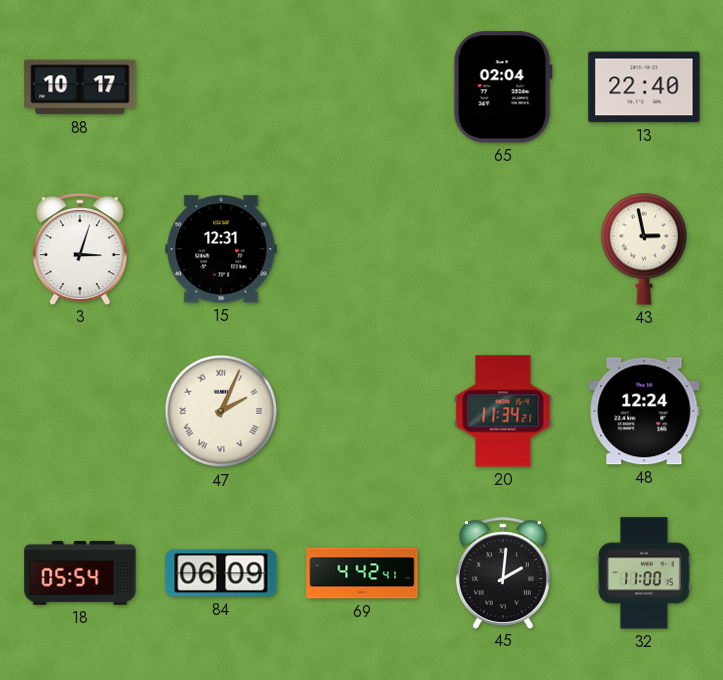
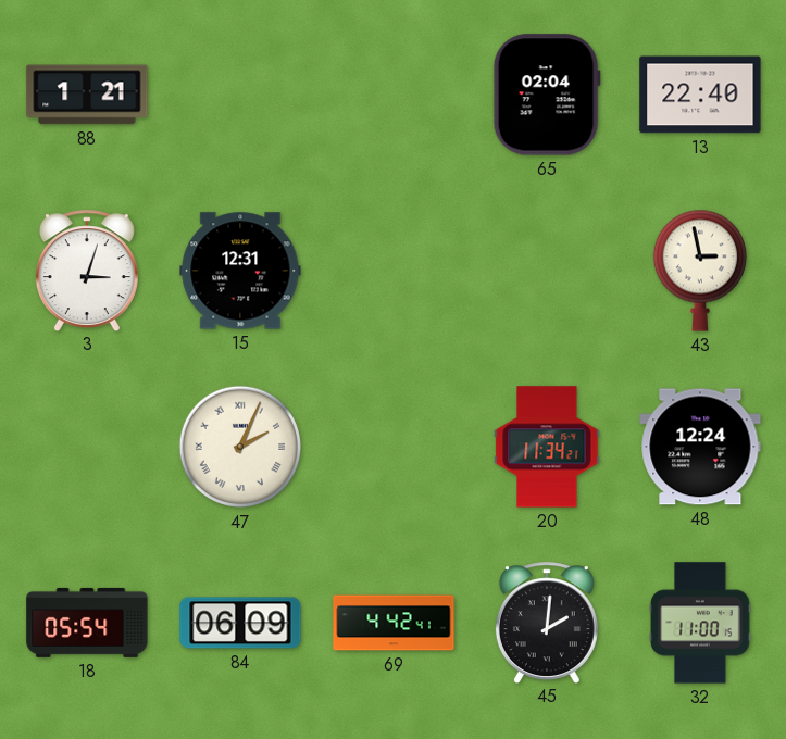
88: 10:17 -> 1:21 (87, 95)
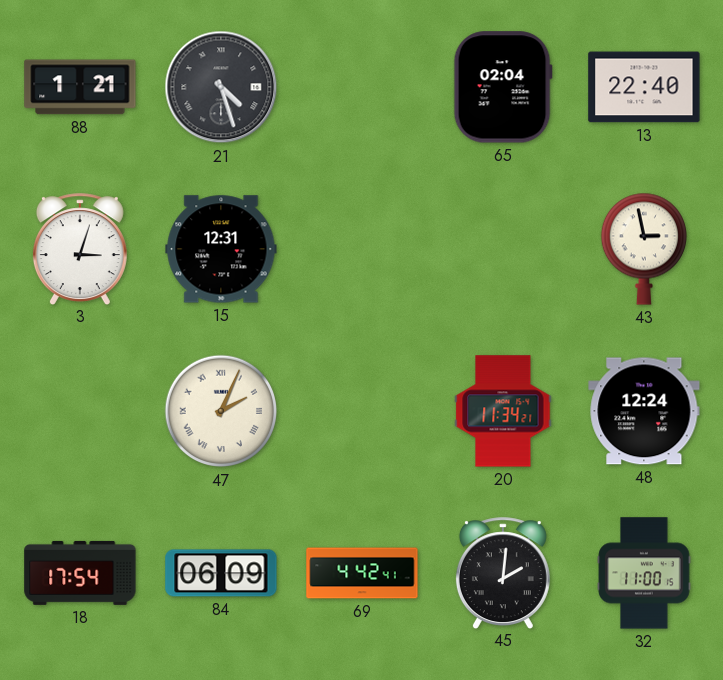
21: none -> 4:27 (221, 87)
18: 05:54 -> 17:54 (80, 573)
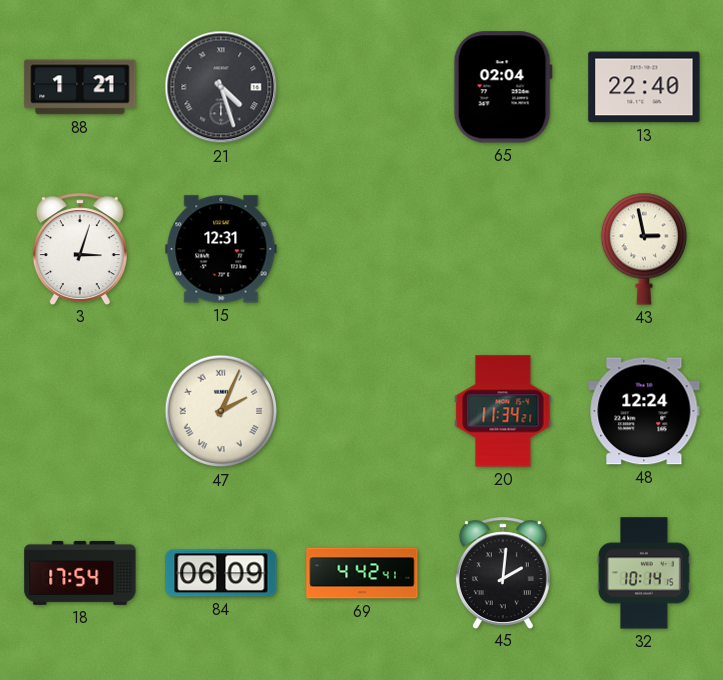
32: 11:00 -> 10:14 (644, 573)
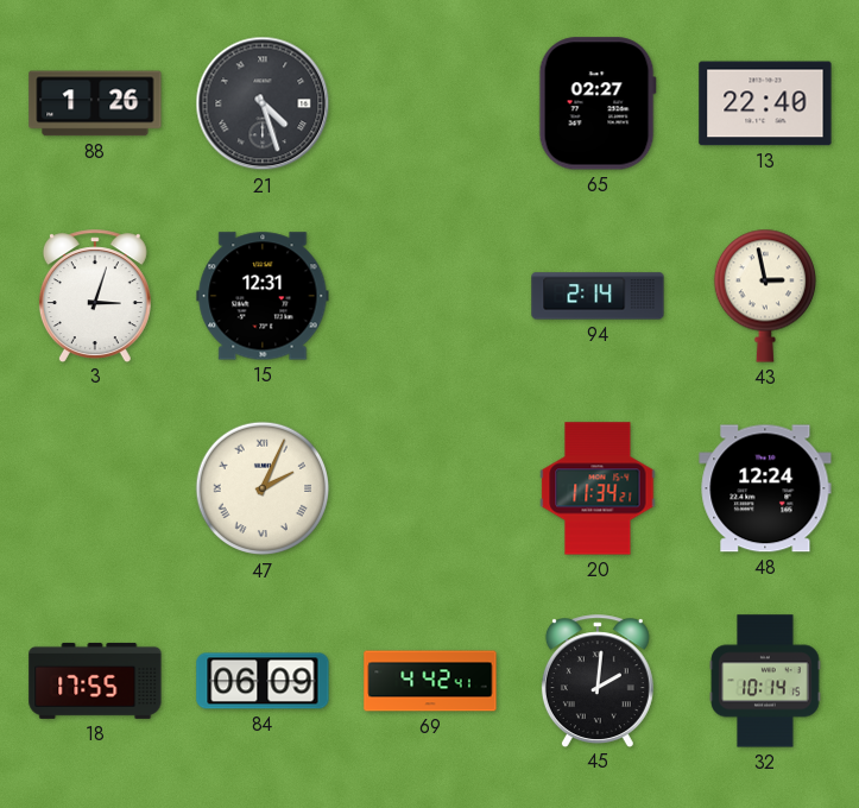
88: 1:21 -> 1:26 (95, 103)
65: 02:04 -> 02:27 (598, 103)
94: none -> 2:14 (598, 296)
18: 17:54 -> 17:55 (95, 681)
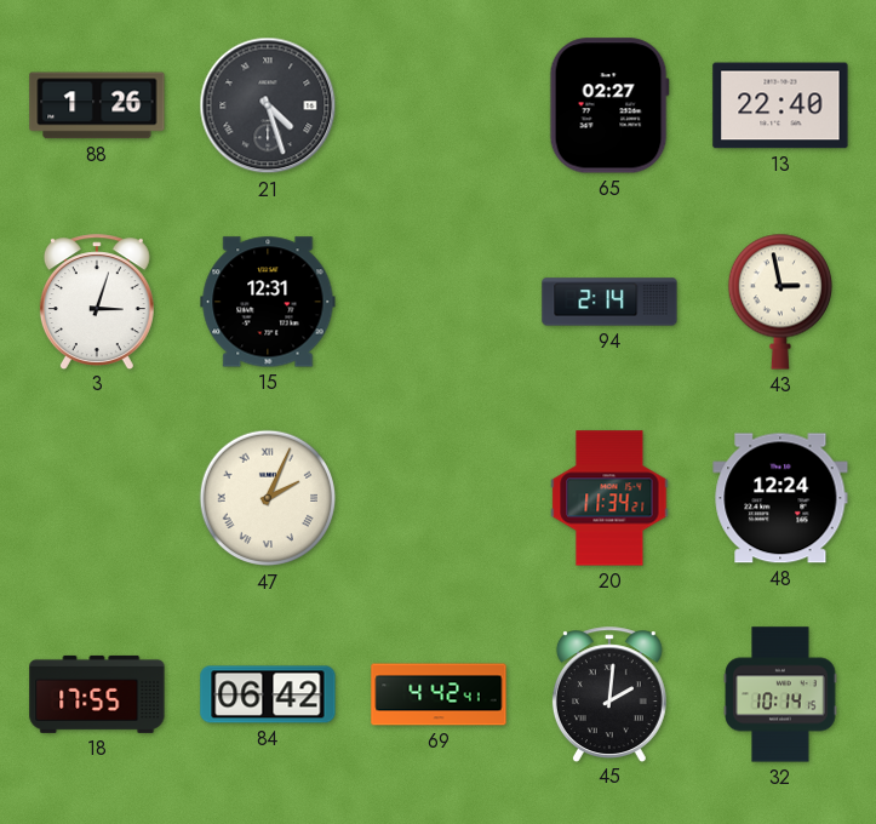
84: 06:09 -> 06:42 (268, 694)
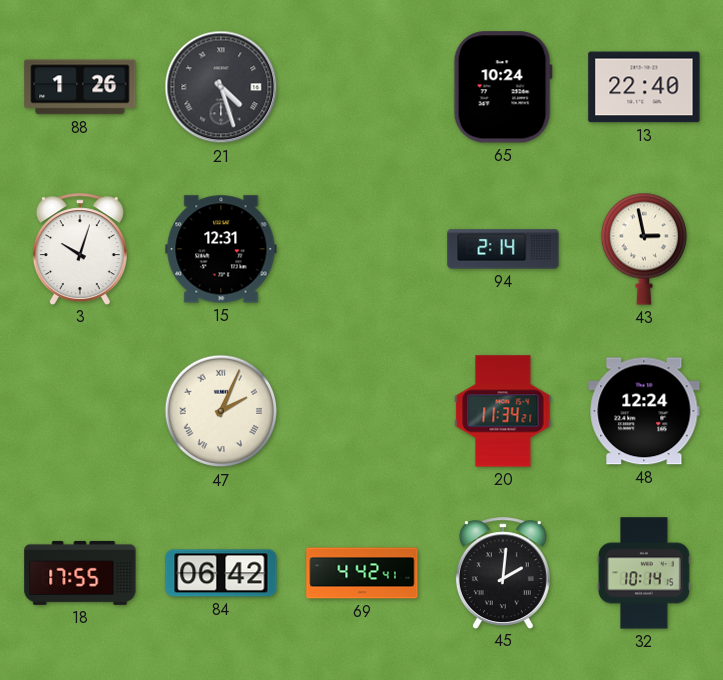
65: 02:27 -> 10:24 (503, 87)
3: 3:03 -> 10:03 (80, 249)
